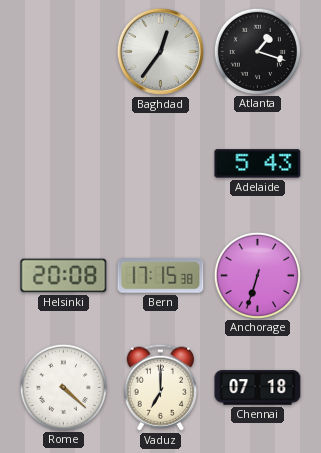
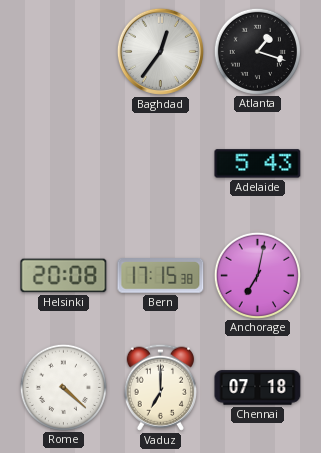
Anchorage: 6:33 -> 7:02 (257, 275)
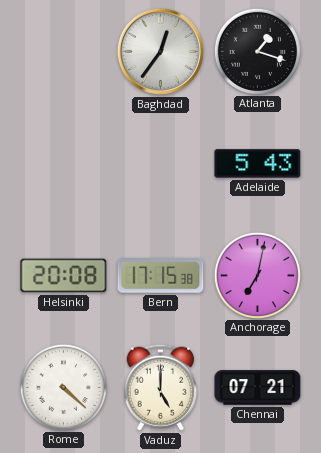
Vaduz: 7:00 -> 5:00 (160, 387)
Chennai: 07:18 -> 07:21 (258, 388)
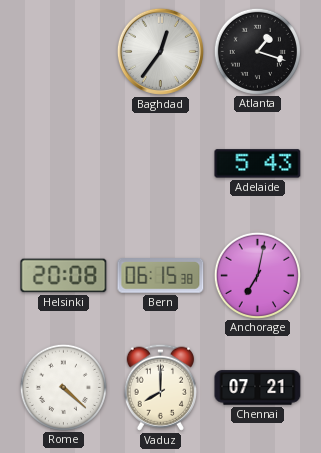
Bern: 17:15 -> 06:15 (161, 276)
Vaduz: 5:00 -> 8:00 (160, 387)
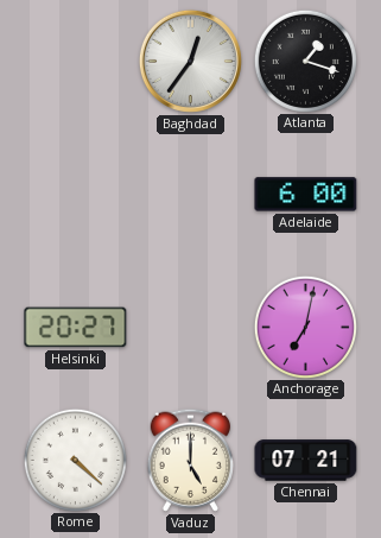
Adelaide: 5:43 -> 6:00 (306, 195)
Helsinki: 20:08 -> 20:27 (76, 328)
Bern: 06:15 -> none (161, 276)
Vaduz: 8:00 -> 5:00 (190, 460)
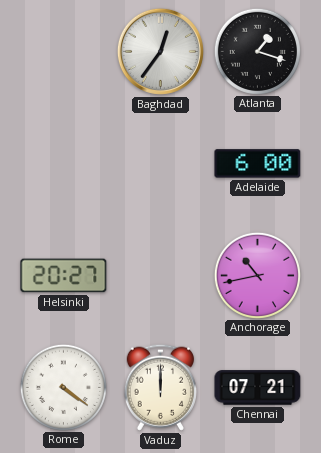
Anchorage: 7:02 -> 10:43 (257, 275)
Rome: 4:22 -> 4:21 (63, 387)
Vaduz: 5:00 -> 12:00 (160, 387)
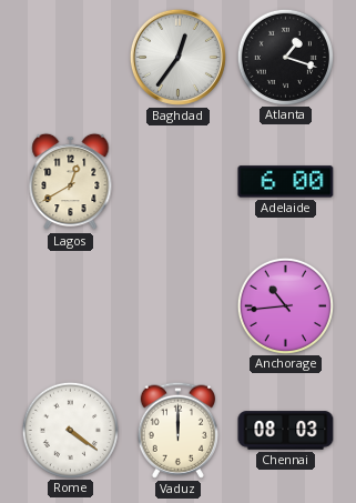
Lagos: none -> 12:40 (71, 182)
Helsinki: 20:27 -> none (64, 276)
Anchorage: 10:43 -> 10:44 (285, 305)
Chennai: 07:21 -> 08:03 (286, 431)
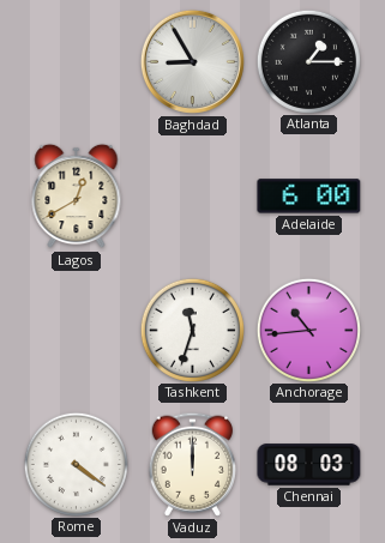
Baghdad: 12:36 -> 8:55 (192, 61)
Atlanta: 1:18 -> 1:15 (308, 61)
Tashkent: none -> 11:33 (192, 330)
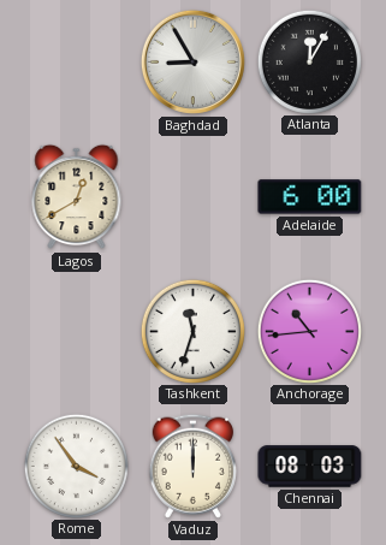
Atlanta: 1:15 -> 12:05 (309, 61)
Rome: 4:21 -> 3:54 (76, 466)
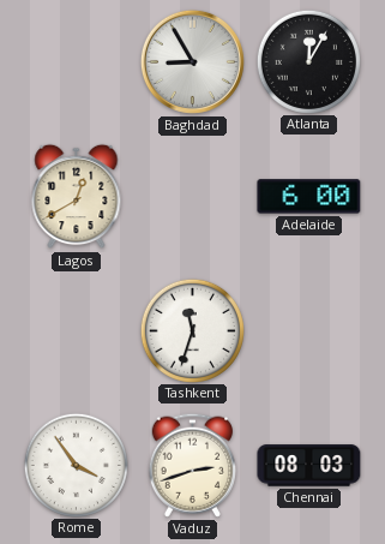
Anchorage: 10:44 -> none (309, 331)
Vaduz: 12:00 -> 2:42 (192, 465)
